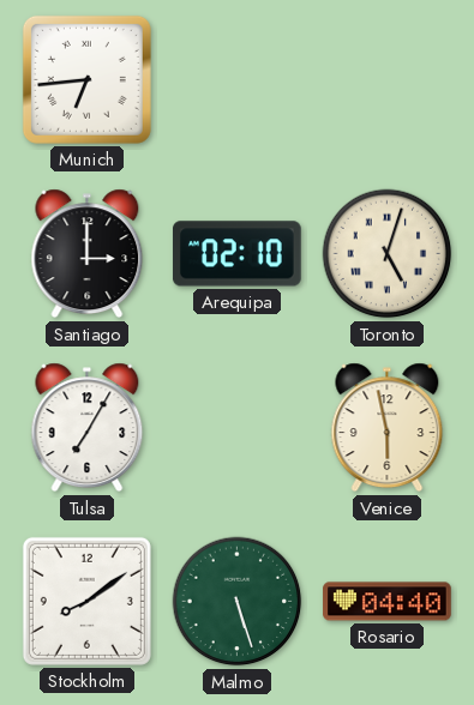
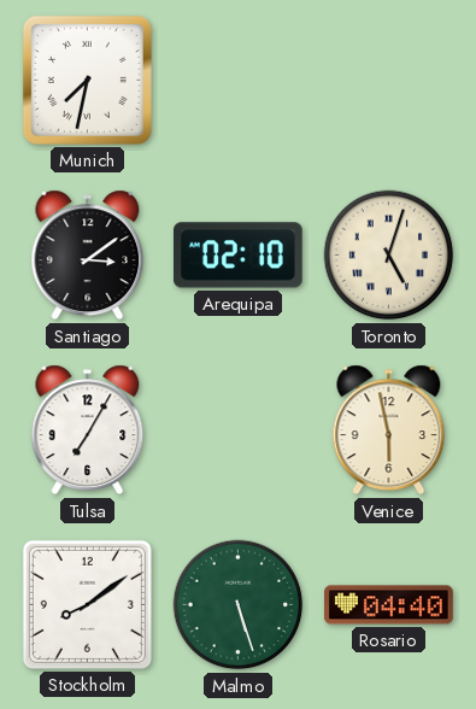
Munich: 6:44 -> 7:32 (87, 80)
Santiago: 3:00 -> 3:09 (88, 256)
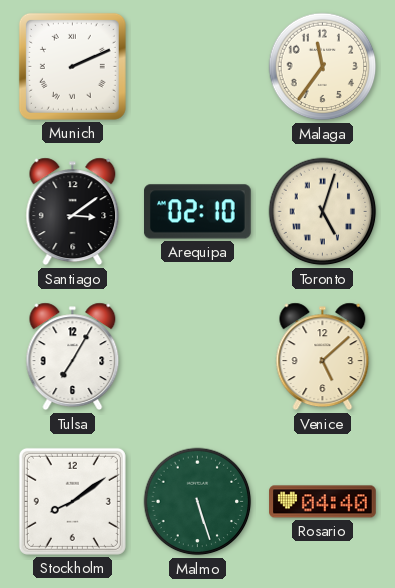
Munich: 7:32 -> 2:11 (72, 66)
Malaga: none -> 11:36 (323, 67)
Venice: 5:58 -> 5:08 (323, 357)
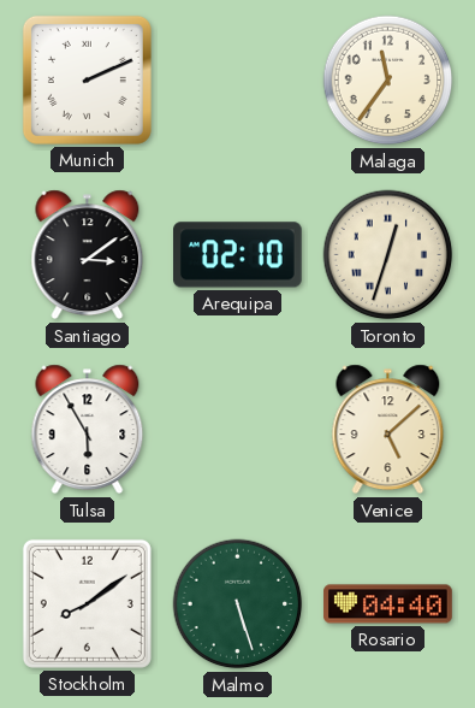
Toronto: 5:03 -> 12:33 (388, 255)
Tulsa: 7:05 -> 5:55 (88, 430)
